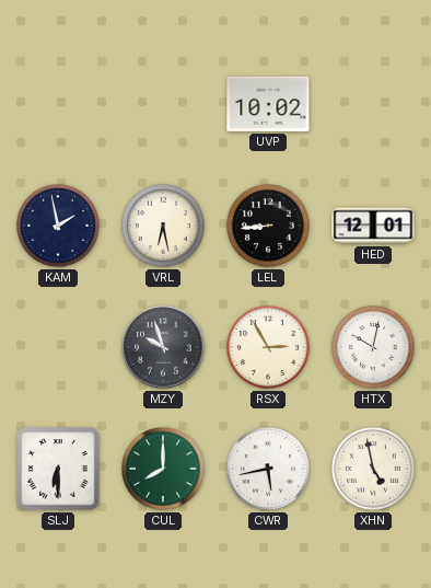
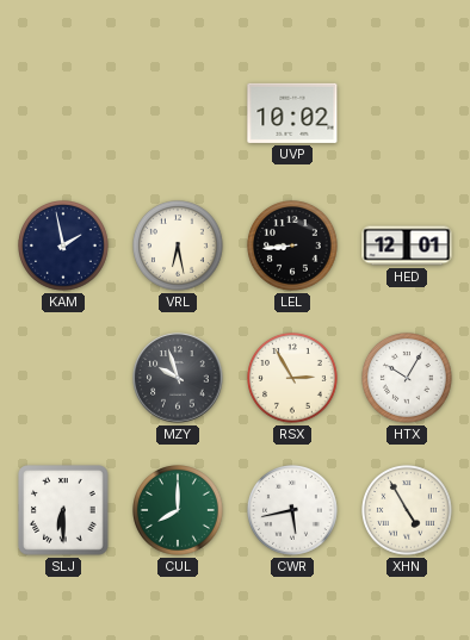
HTX: 10:02 -> 10:05 (408, 379)
XHN: 4:58 -> 4:55 (408, 511)
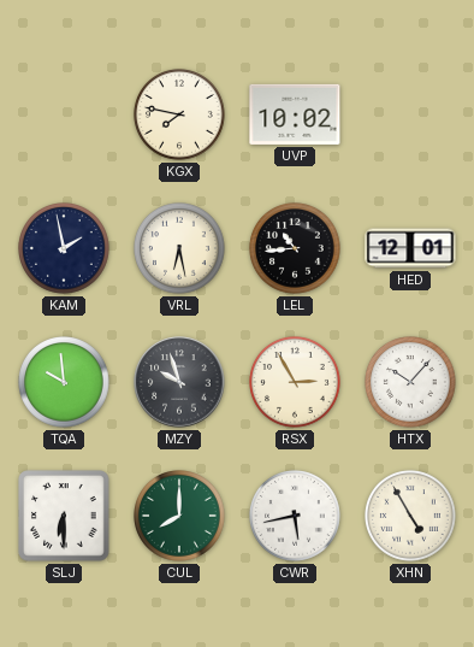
KGX: none -> 7:47 (180, 116)
LEL: 8:44 -> 10:44 (296, 249)
TQA: none -> 9:59 (65, 383)
HTX: 10:05 -> 10:07 (411, 383)
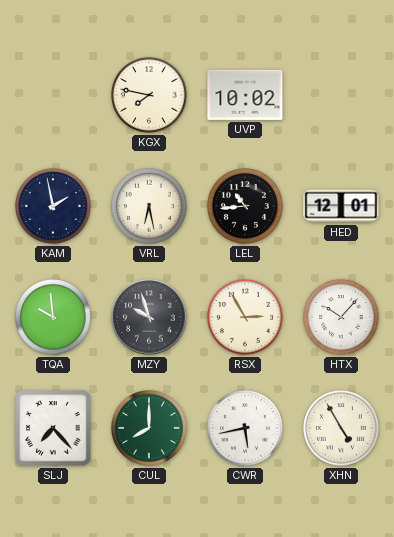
SLJ: 6:30 -> 7:23 (53, 428)
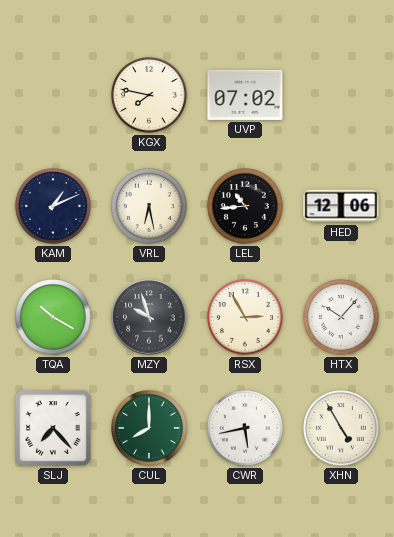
UVP: 10:02 -> 07:02 (245, 95)
KAM: 1:58 -> 1:11 (54, 207)
HED: 12:01 -> 12:06 (341, 206)
TQA: 9:59 -> 10:20 (54, 318)
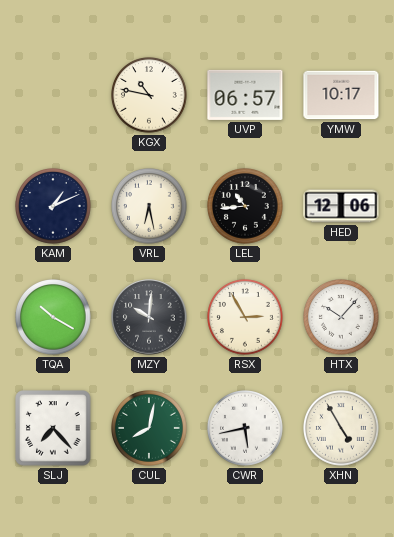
KGX: 7:47 -> 10:47 (150, 96)
UVP: 07:02 -> 06:57 (245, 95)
YMW: none -> 10:17 (341, 95)
MZY: 9:57 -> 10:01 (149, 317)
CUL: 8:00 -> 8:02 (150, 429)
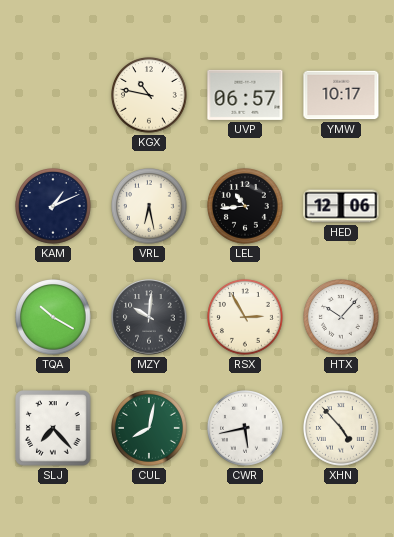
XHN: 4:55 -> 4:53 (342, 429)
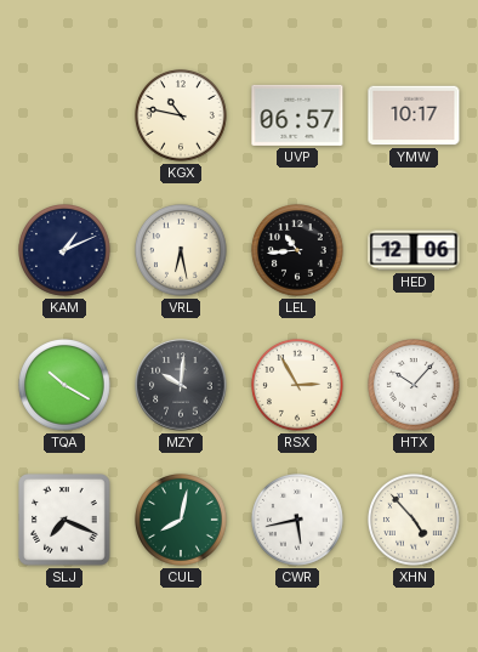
SLJ: 7:23 -> 7:19 (64, 520)
